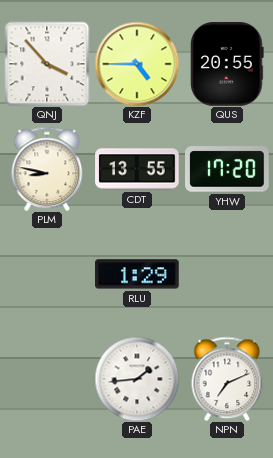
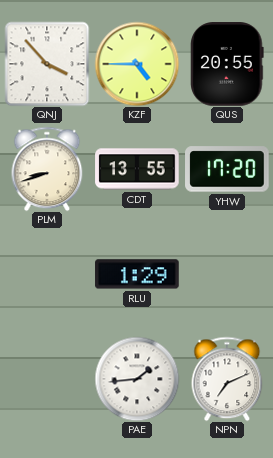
PLM: 8:47 -> 8:42 (47, 169)
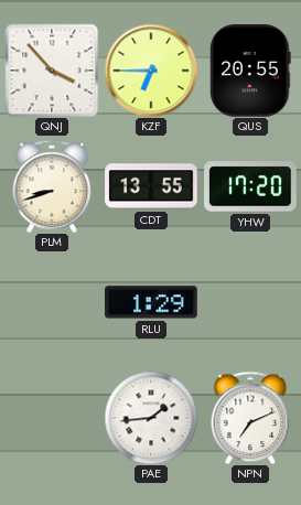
KZF: 4:45 -> 6:45 (151, 71)
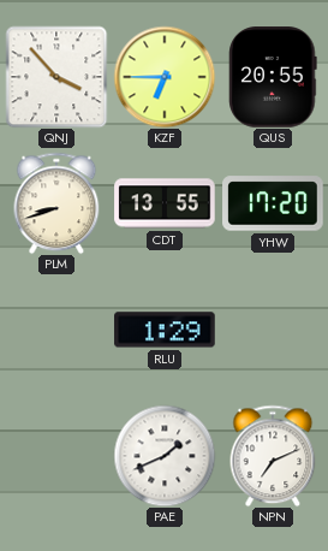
PAE: 1:44 -> 1:41 (165, 456)
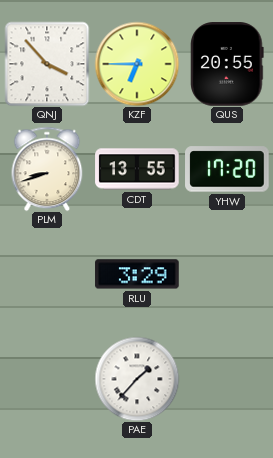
RLU: 1:29 -> 3:29 (137, 274)
PAE: 1:41 -> 1:37 (137, 379)
NPN: 7:11 -> none (273, 456)
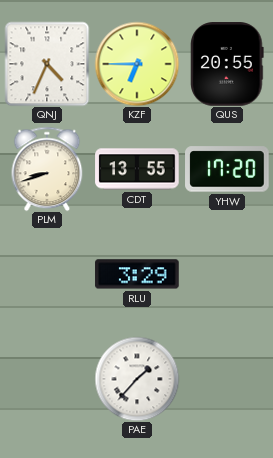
QNJ: 3:53 -> 4:34 (47, 64)
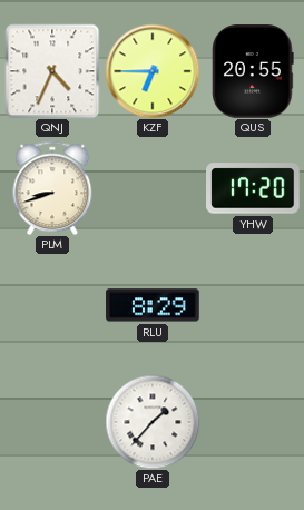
CDT: 13:55 -> none (137, 169)
RLU: 3:29 -> 8:29 (153, 305)
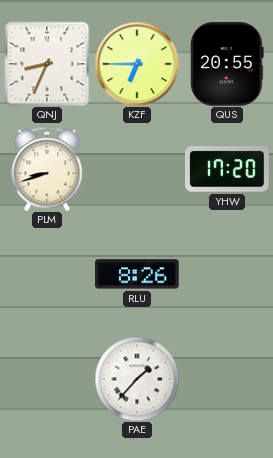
QNJ: 4:34 -> 8:34 (47, 64)
RLU: 8:29 -> 8:26 (137, 274)
